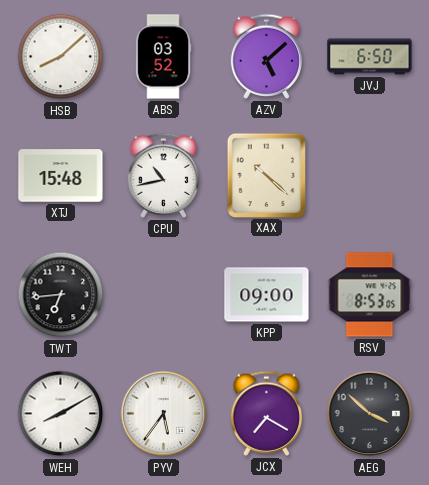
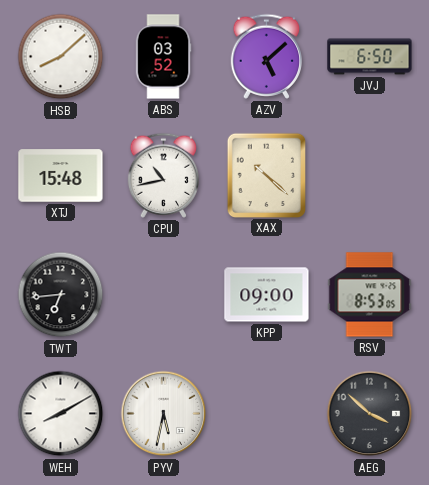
PYV: 5:36 -> 5:32 (164, 414)
JCX: 7:20 -> none (267, 413)
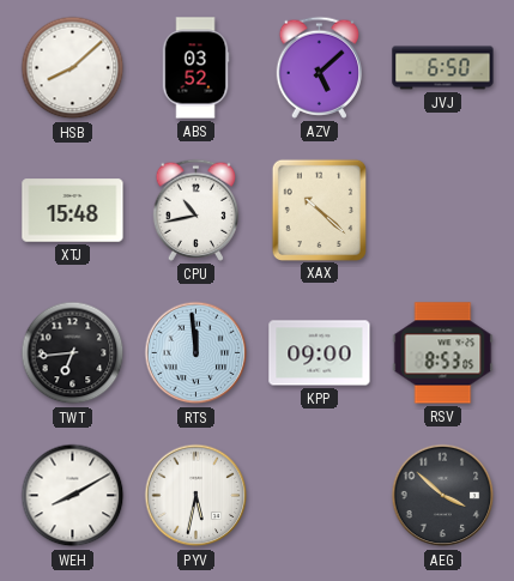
RTS: none -> 11:59 (196, 353)
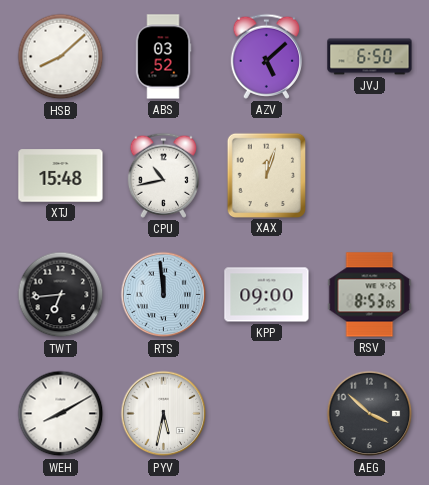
XAX: 10:22 -> 12:03 (266, 175)
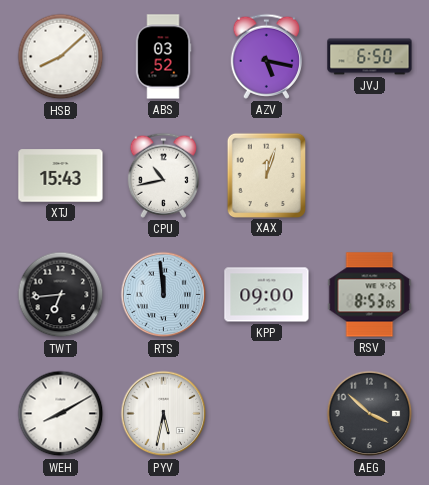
AZV: 5:08 -> 5:17 (267, 56)
XTJ: 15:48 -> 15:43 (61, 176)
